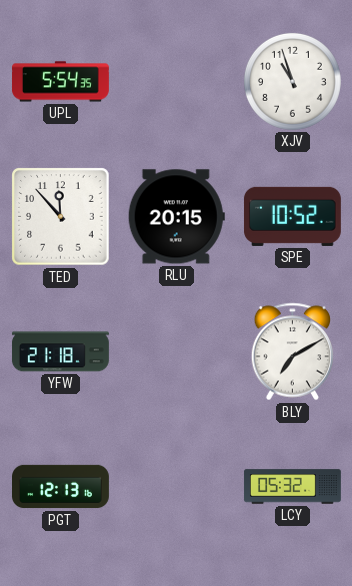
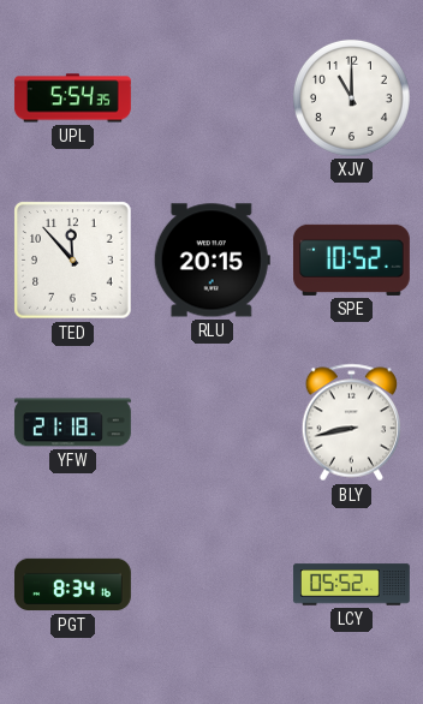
XJV: 10:57 -> 11:00 (351, 97)
BLY: 7:10 -> 8:43 (351, 423)
PGT: 12:13 -> 8:34 (73, 585)
LCY: 05:32 -> 05:52 (351, 585)
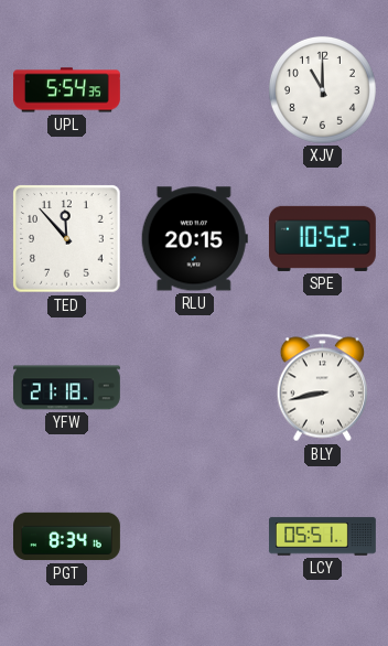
LCY: 05:52 -> 05:51 (322, 537)
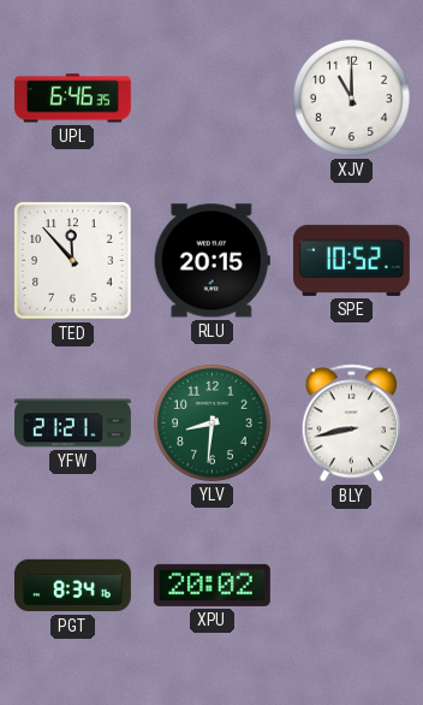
UPL: 5:54 -> 6:46 (72, 99)
YFW: 21:18 -> 21:21 (72, 423)
YLV: none -> 8:31 (211, 422)
XPU: none -> 20:02 (211, 585)
LCY: 05:51 -> none (322, 537)
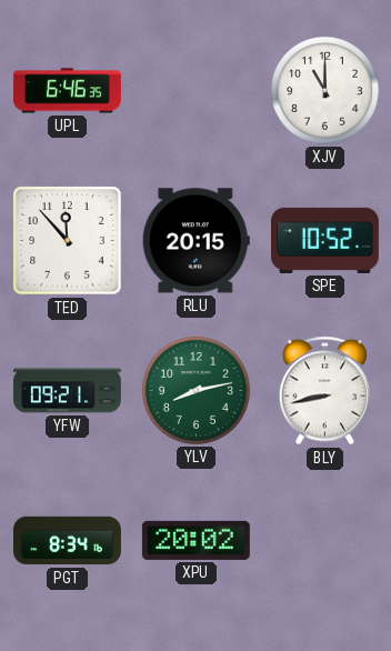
YFW: 21:21 -> 09:21 (67, 391)
YLV: 8:31 -> 8:13 (195, 390)
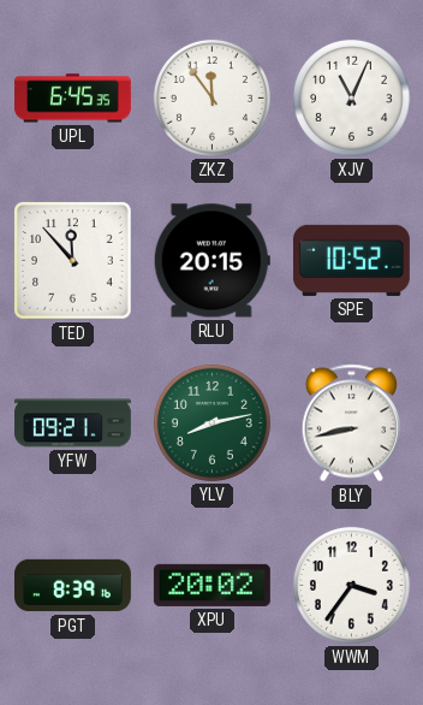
UPL: 6:46 -> 6:45 (72, 99)
ZKZ: none -> 11:54 (211, 97)
XJV: 11:00 -> 11:04 (351, 97)
PGT: 8:34 -> 8:39 (73, 586)
WWM: none -> 3:36 (351, 585)
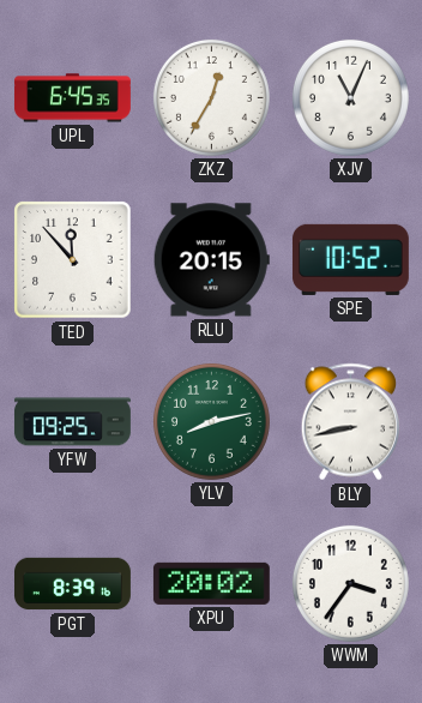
ZKZ: 11:54 -> 12:35 (211, 97)
YFW: 09:21 -> 09:25 (72, 422)
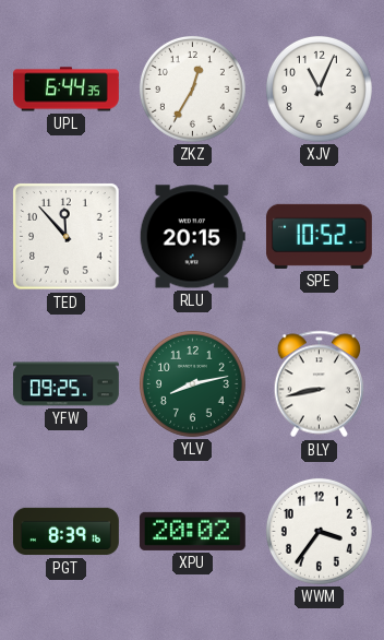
UPL: 6:45 -> 6:44 (65, 90)
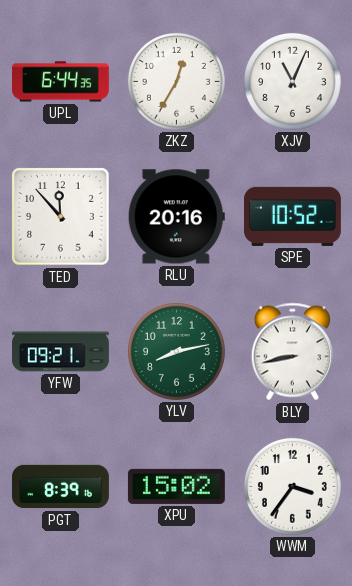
RLU: 20:15 -> 20:16 (176, 217)
YFW: 09:25 -> 09:21 (60, 352)
XPU: 20:02 -> 15:02 (176, 486)
